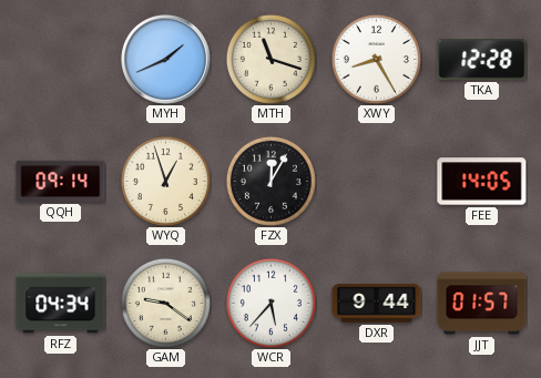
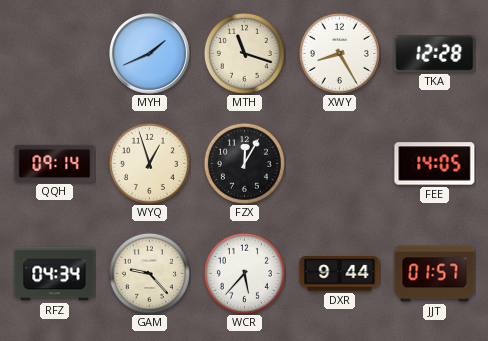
GAM: 9:21 -> 9:23 (149, 273)
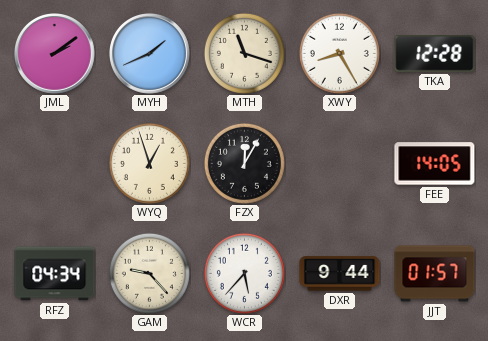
JML: none -> 2:09 (55, 54)
QQH: 09:14 -> none (55, 163)
